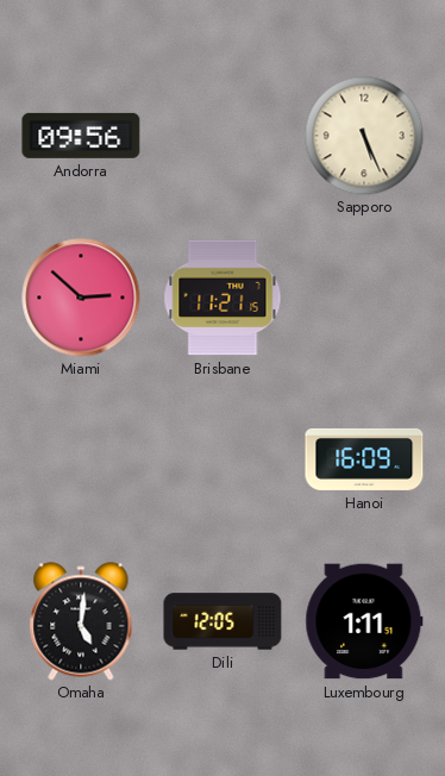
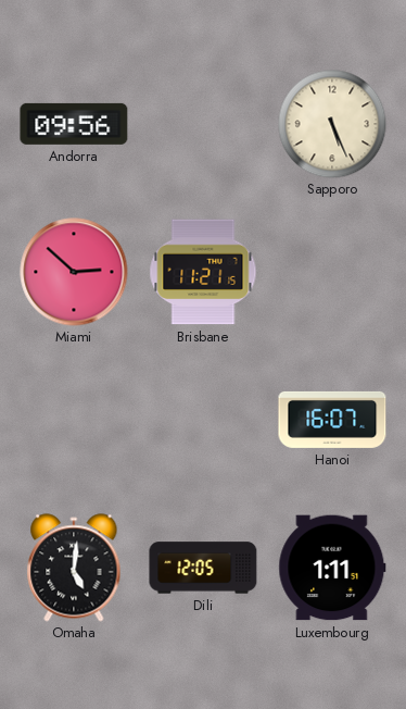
Hanoi: 16:09 -> 16:07 (332, 420)
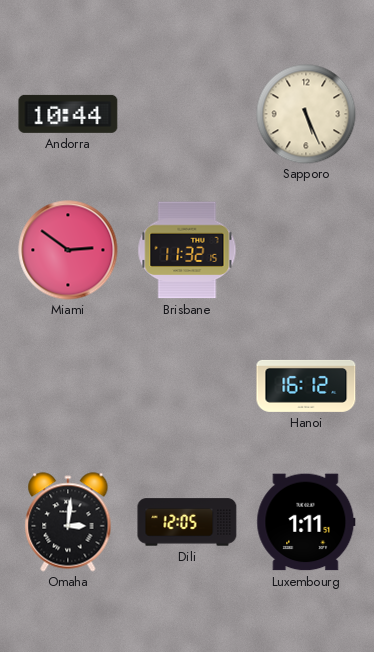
Andorra: 09:56 -> 10:44 (68, 114)
Miami: 2:52 -> 2:51 (68, 250)
Brisbane: 11:21 -> 11:32 (187, 250)
Hanoi: 16:07 -> 16:12 (306, 386)
Omaha: 5:01 -> 3:01 (68, 522)
